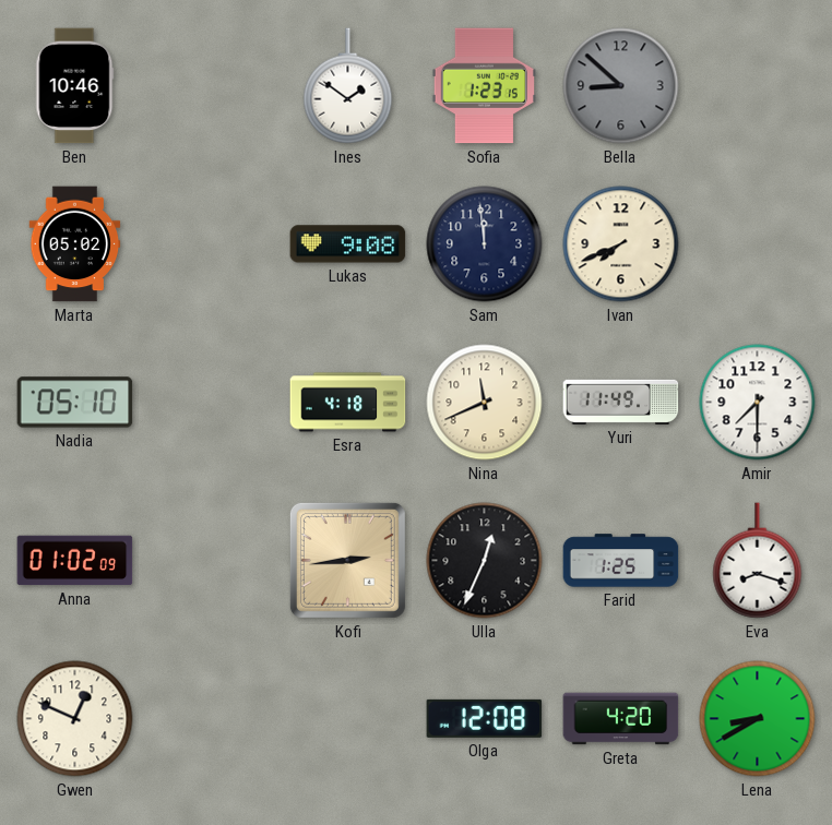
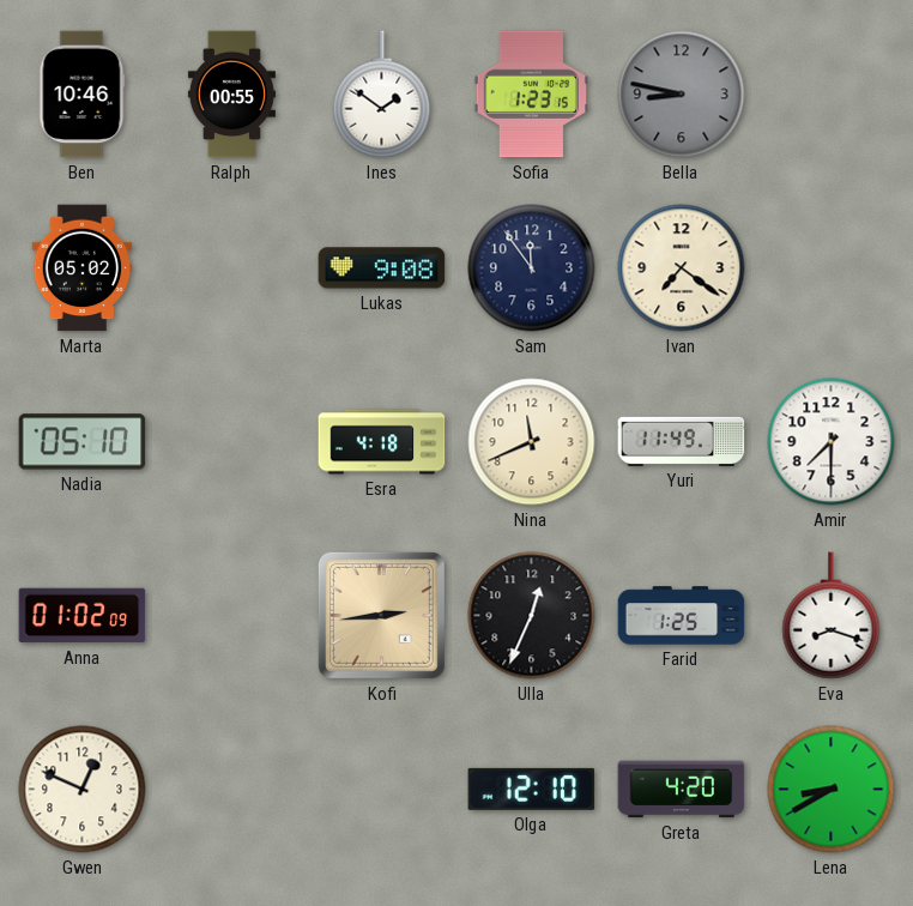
Ralph: none -> 00:55 (231, 95)
Bella: 8:52 -> 8:47 (682, 95)
Sam: 11:59 -> 11:54 (532, 268)
Ivan: 7:41 -> 7:21 (682, 268)
Olga: 12:08 -> 12:10 (532, 789)
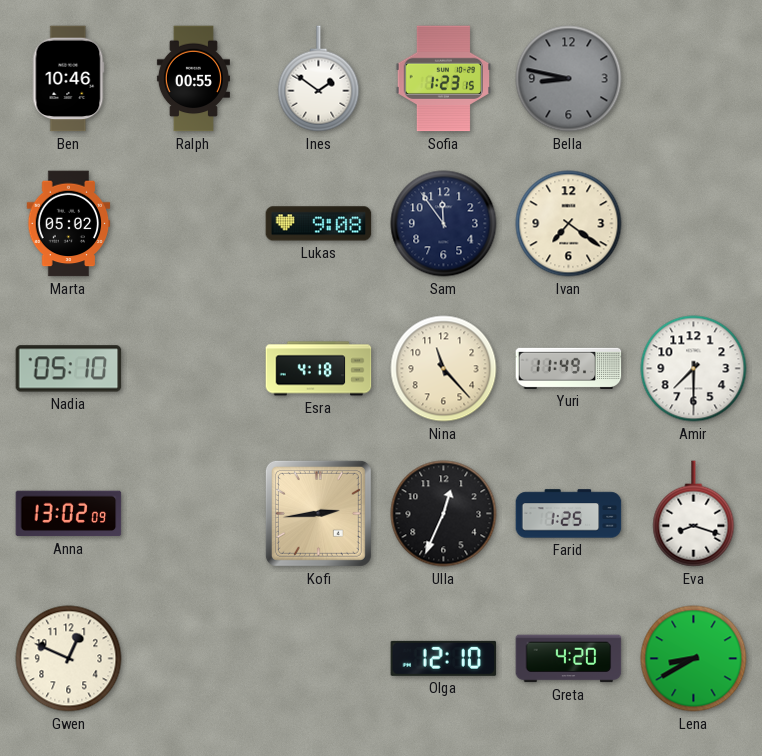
Nina: 11:41 -> 11:23 (444, 369)
Anna: 01:02 -> 13:02 (69, 514)
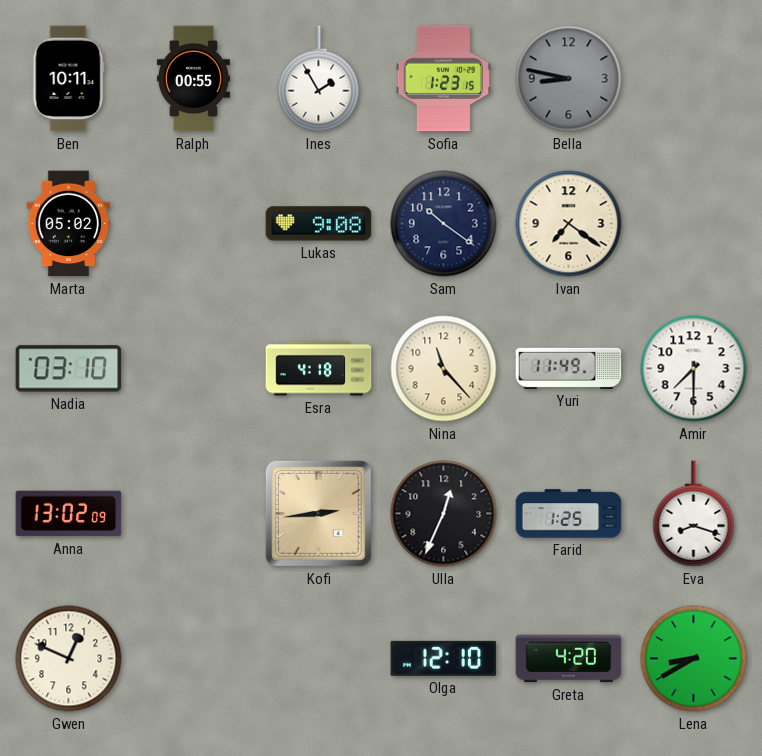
Ben: 10:46 -> 10:11 (68, 79)
Ines: 1:51 -> 1:55 (319, 79)
Sam: 11:54 -> 10:21 (444, 224)
Nadia: 05:10 -> 03:10 (69, 369)
